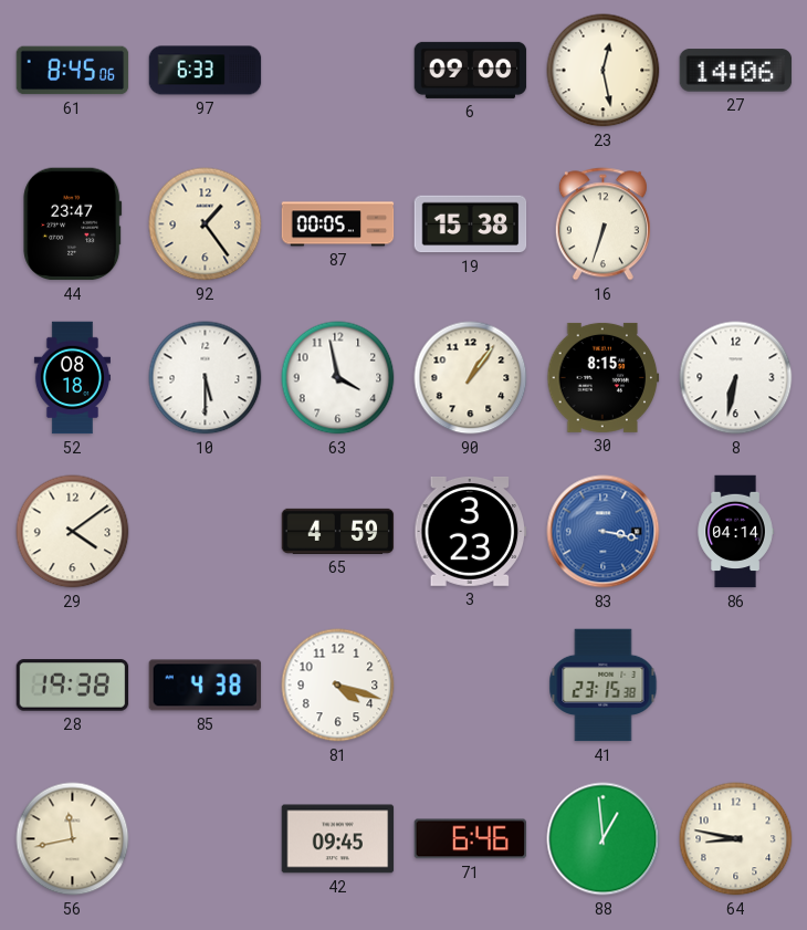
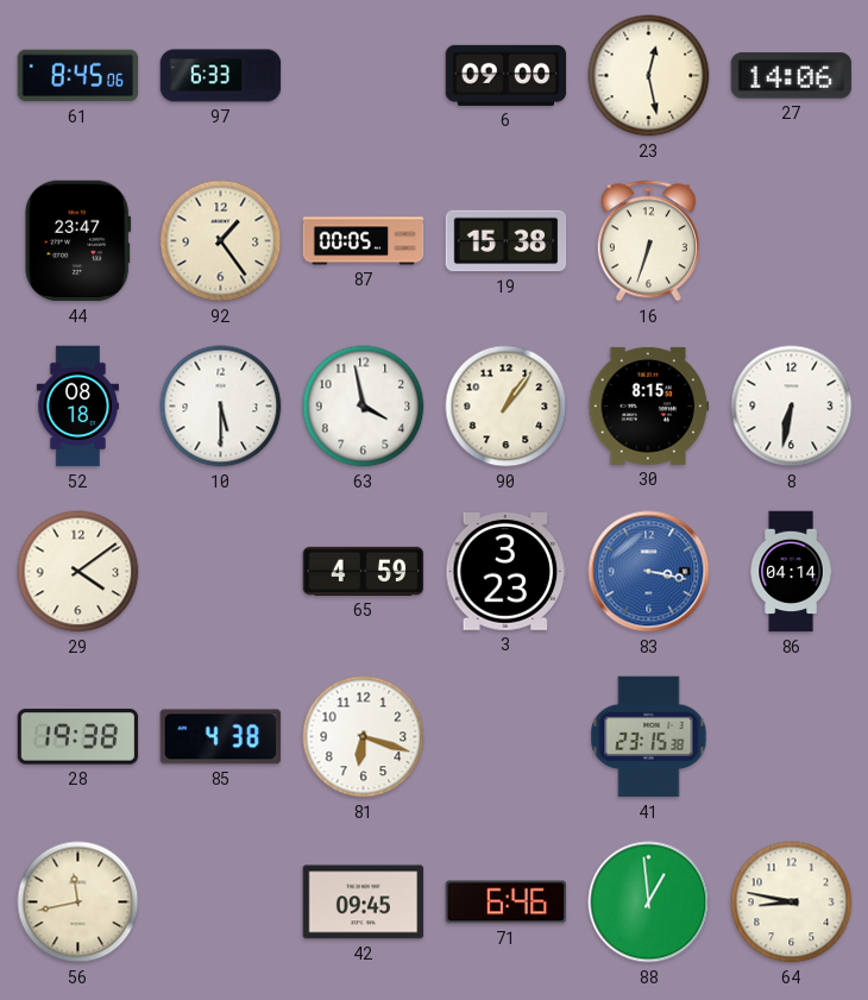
81: 4:18 -> 6:18 (364, 737)
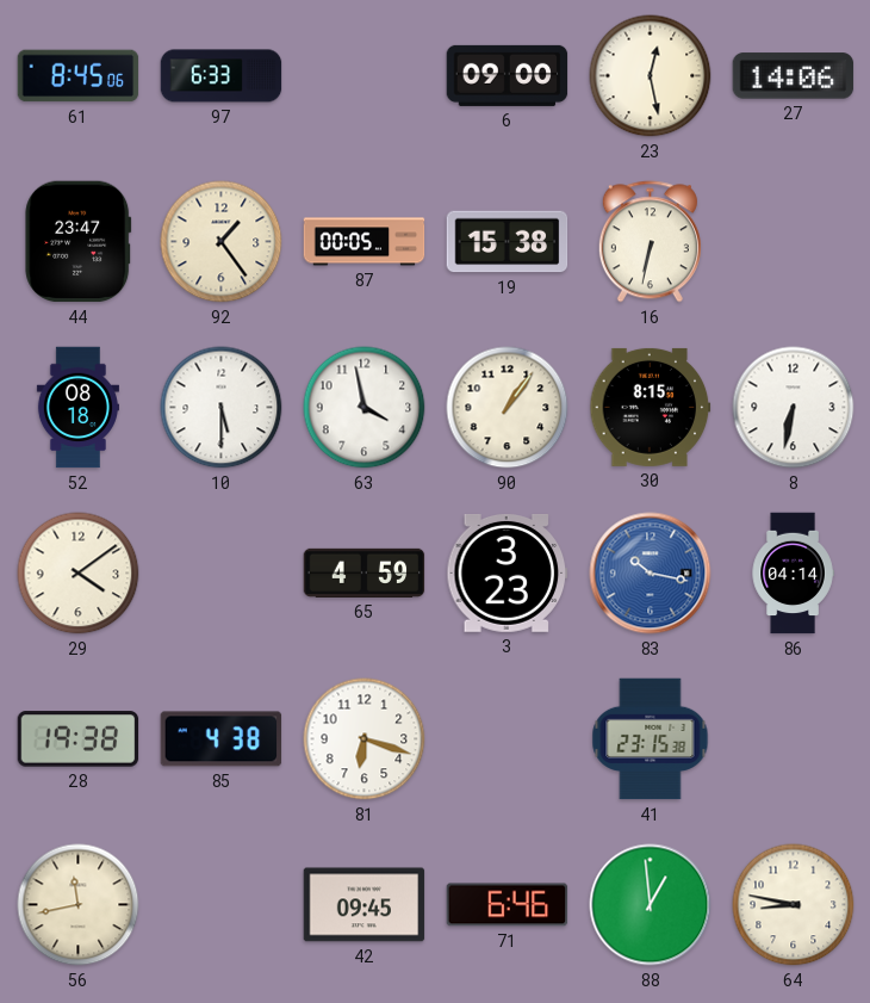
16: 6:33 -> 6:32 (650, 242)
83: 3:17 -> 10:17 (651, 574)
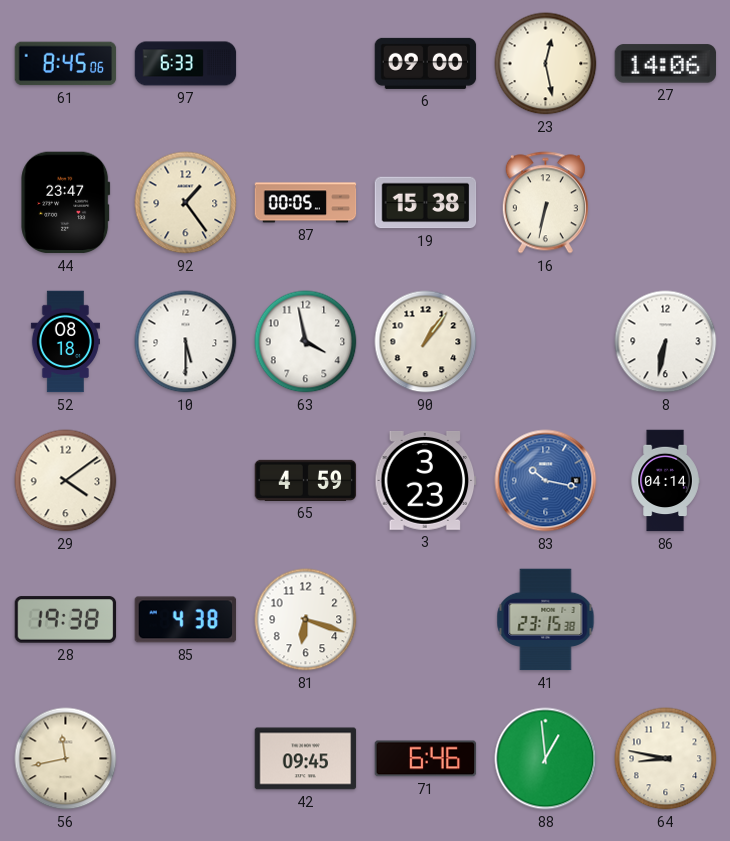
30: 8:15 -> none (651, 407)
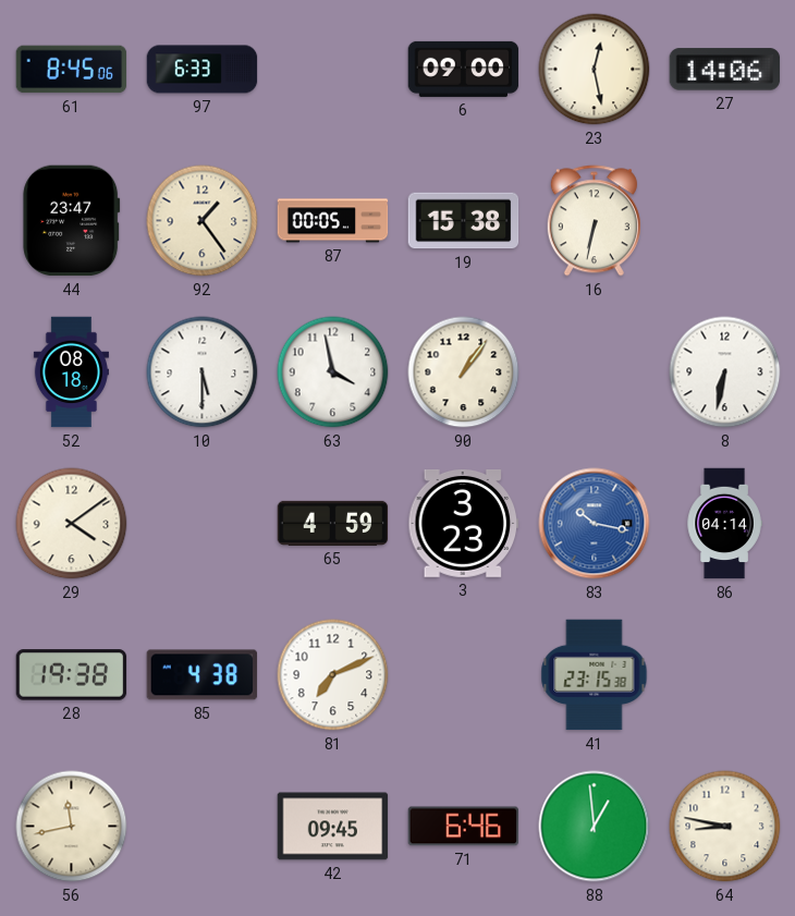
81: 6:18 -> 7:11 (333, 675)
